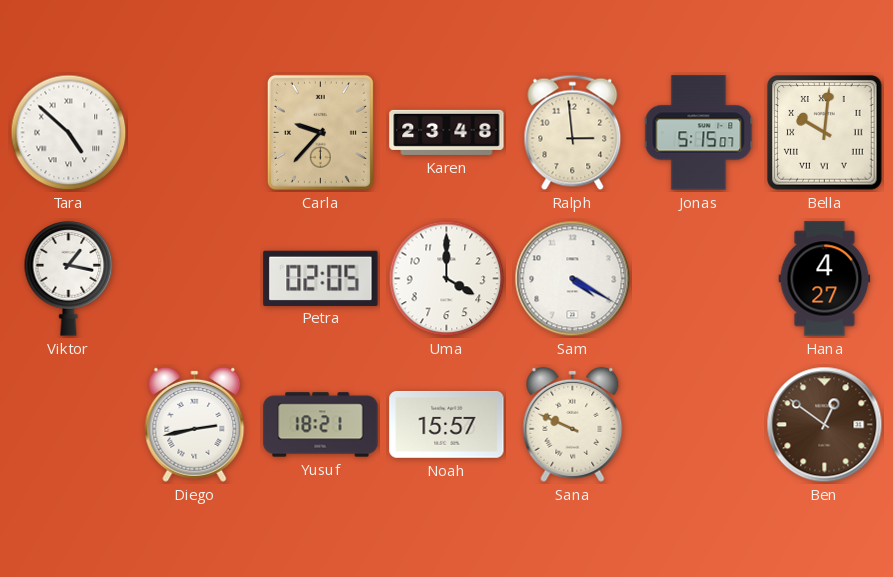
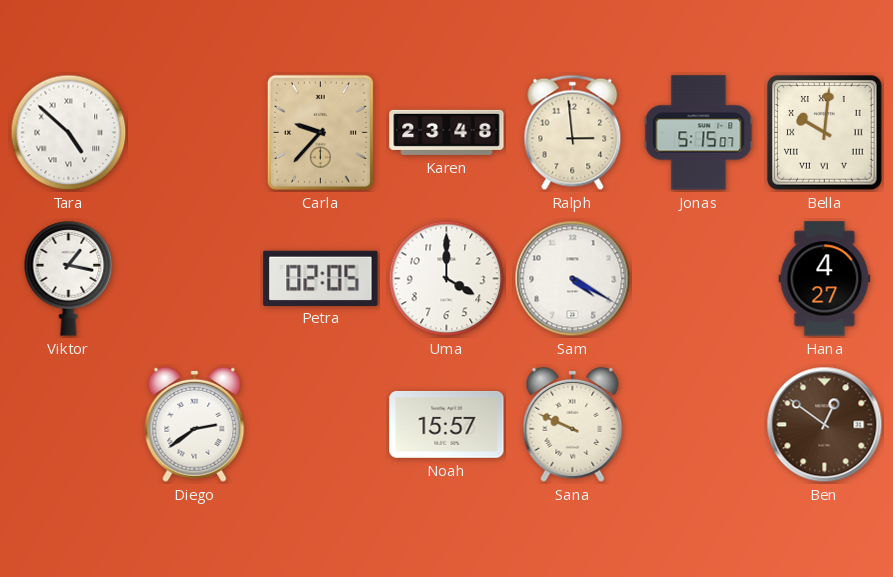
Diego: 2:43 -> 2:39 (195, 424)
Yusuf: 18:21 -> none (321, 425)
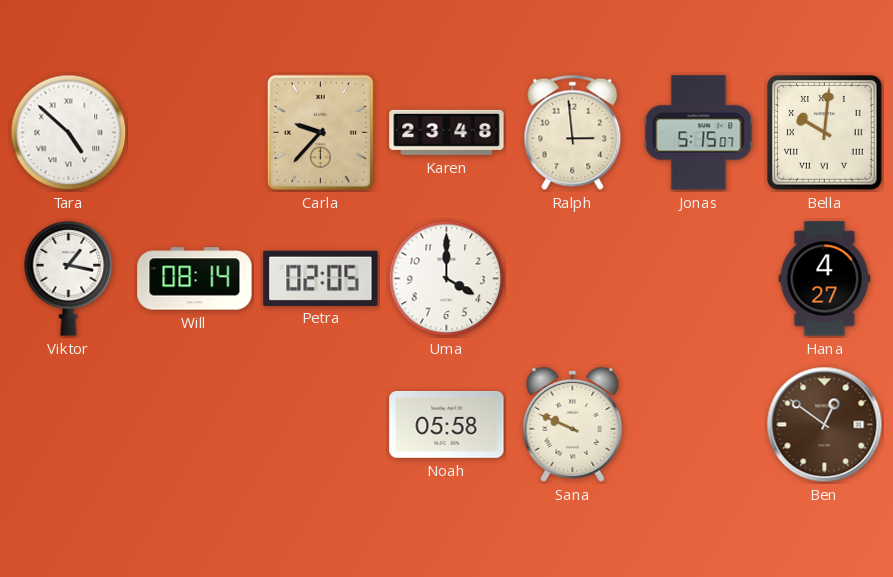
Will: none -> 08:14 (195, 279)
Sam: 4:20 -> none (573, 279)
Diego: 2:39 -> none (195, 424)
Noah: 15:57 -> 05:58 (447, 424)
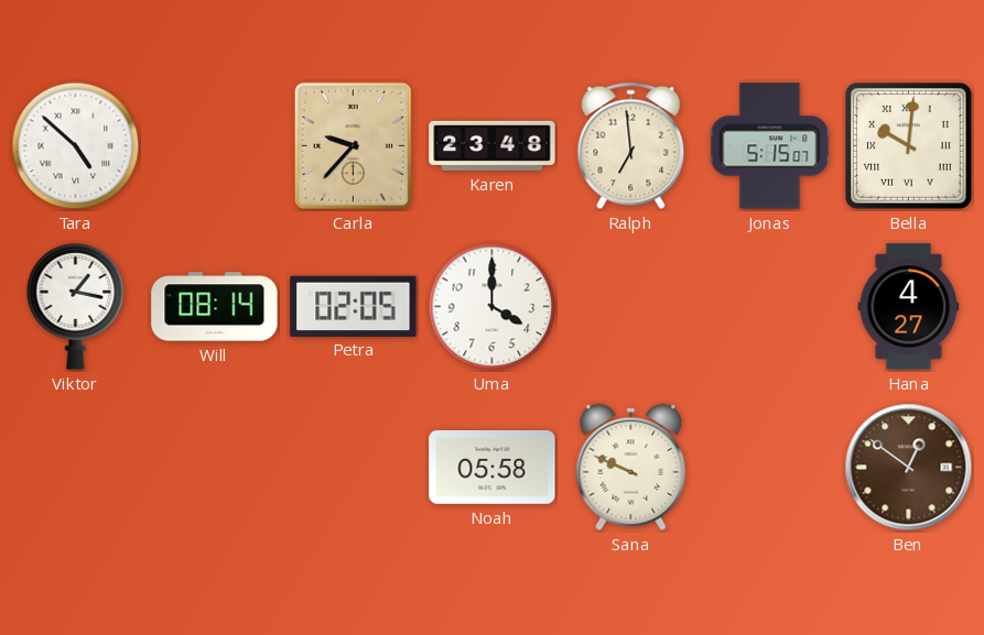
Ralph: 2:59 -> 6:59 (631, 146)
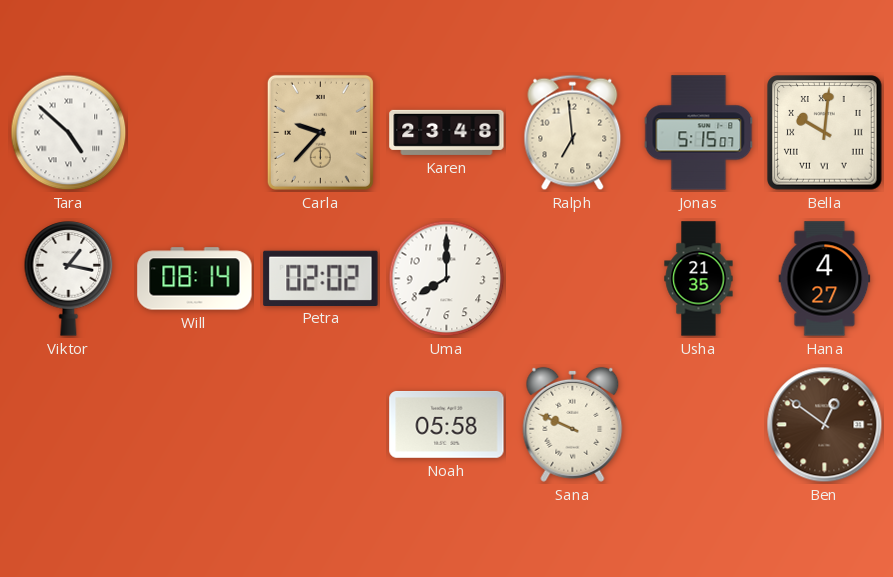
Petra: 02:05 -> 02:02 (321, 278)
Uma: 4:00 -> 8:00 (447, 279)
Usha: none -> 21:35 (699, 279)
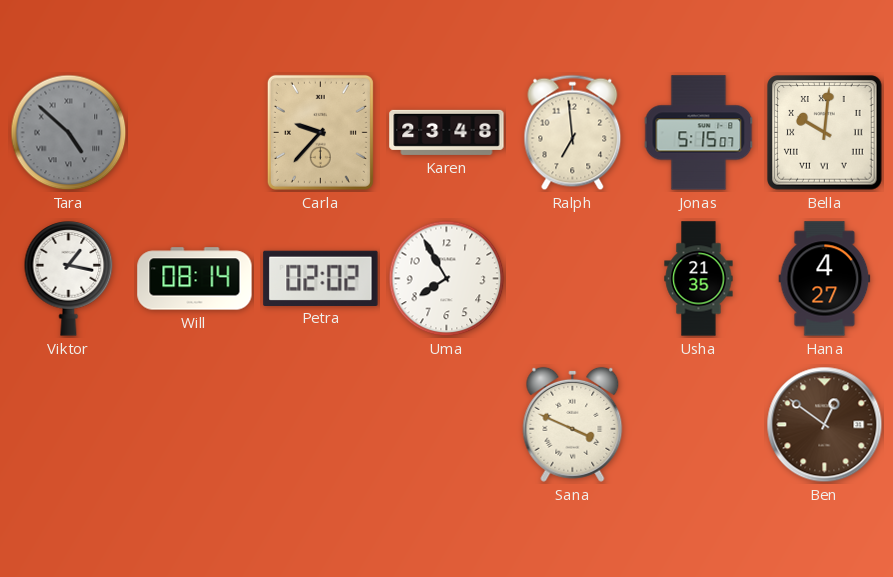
Tara dial: white -> grey (69, 133)
Uma: 8:00 -> 7:55 (447, 279)
Noah: 05:58 -> none (447, 424)
Sana: 9:49 -> 3:49 (573, 424)
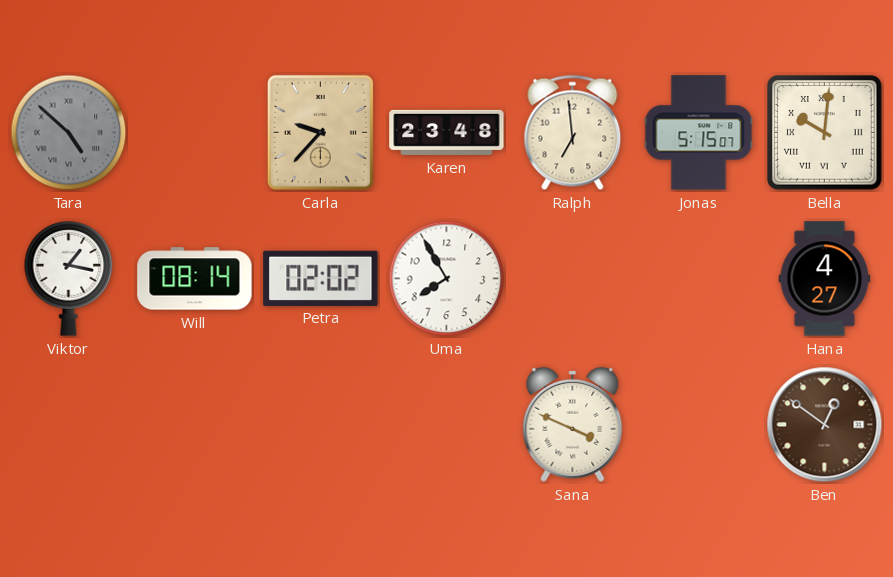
Usha: 21:35 -> none (699, 279)
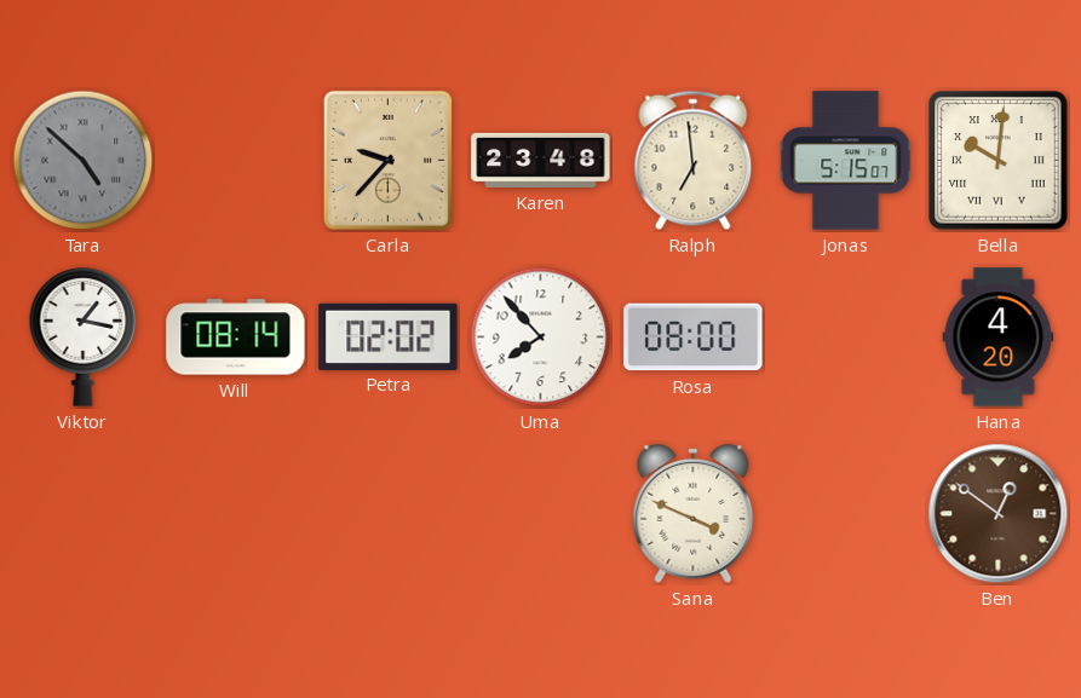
Uma: 7:55 -> 7:53 (541, 338)
Rosa: none -> 08:00 (694, 338)
Hana: 4:27 -> 4:20 (999, 338)
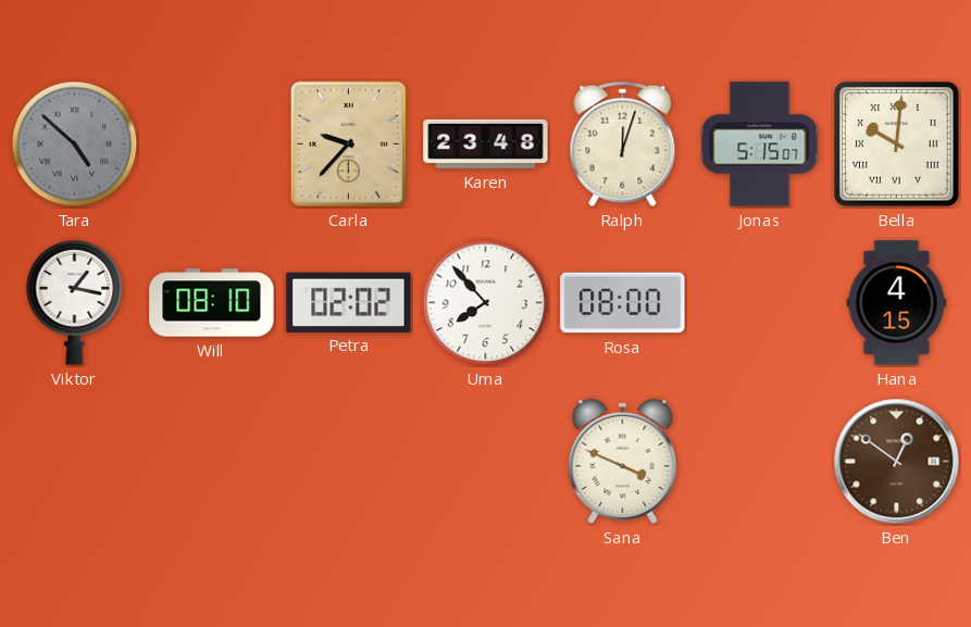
Ralph: 6:59 -> 12:03 (623, 145)
Will: 08:14 -> 08:10 (212, 303)
Hana: 4:20 -> 4:15 (897, 303)
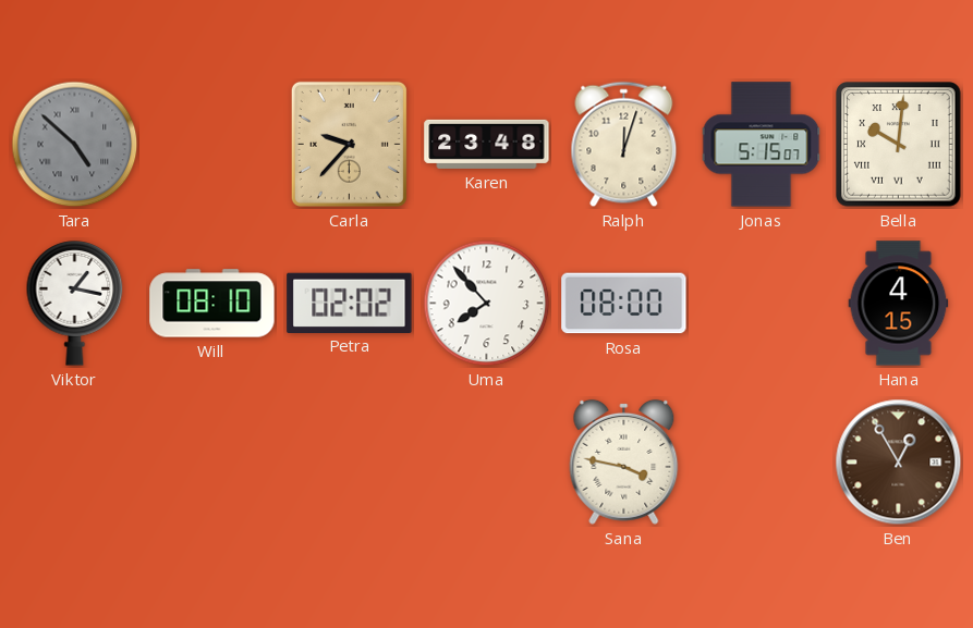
Sana: 3:49 -> 3:47 (624, 461)
Ben: 12:51 -> 12:55 (899, 463)
